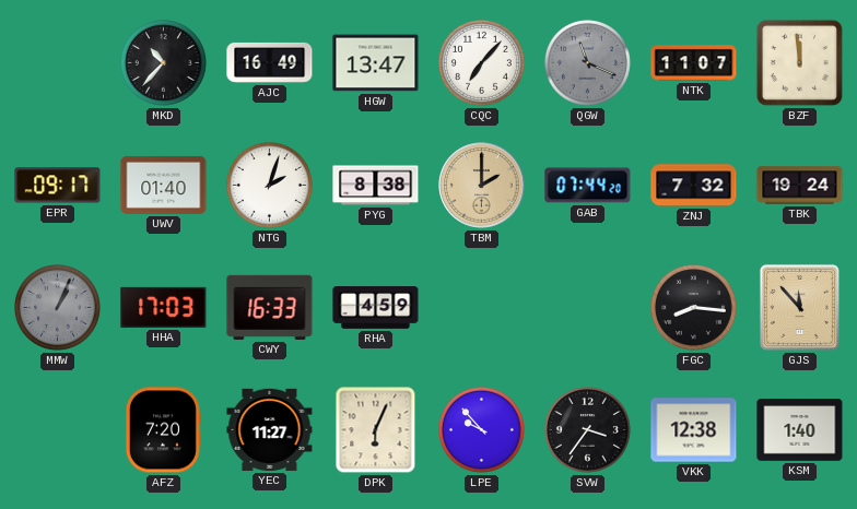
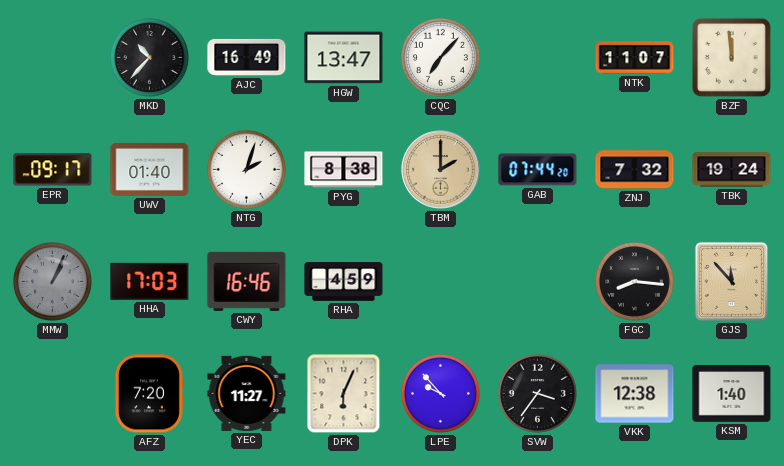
QGW: 11:19 -> none (587, 62)
CWY: 16:33 -> 16:46 (247, 281)
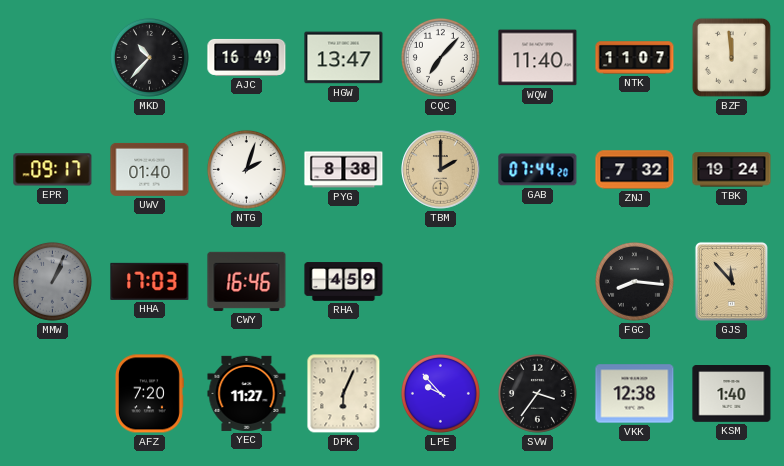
WQW: none -> 11:40 (538, 58)
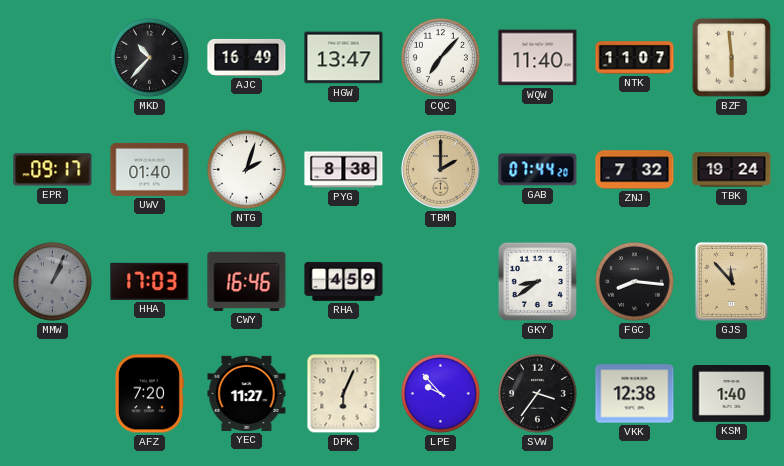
BZF: 11:59 -> 5:59 (731, 57)
GKY: none -> 8:39 (537, 281)
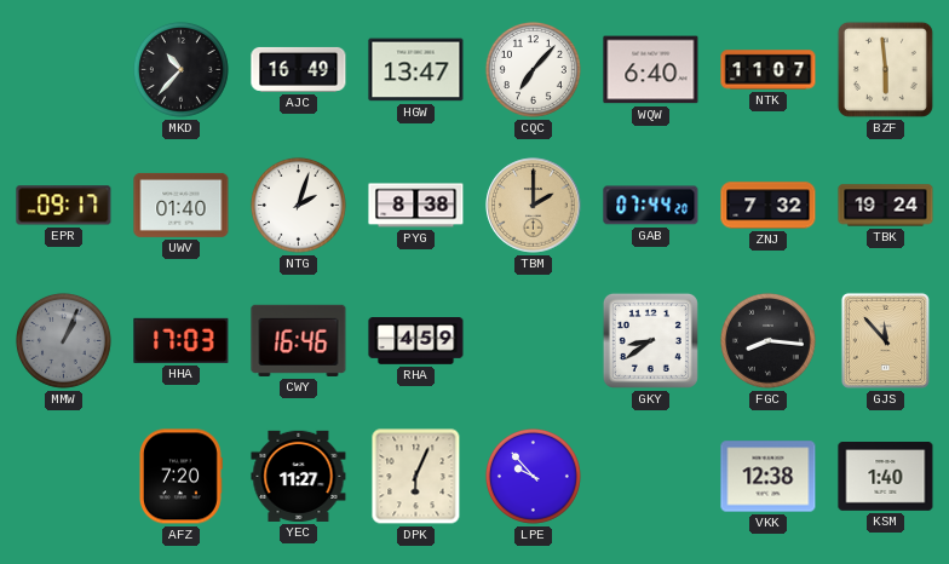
WQW: 11:40 -> 6:40 (651, 70)
SVW: 3:36 -> none (537, 393)
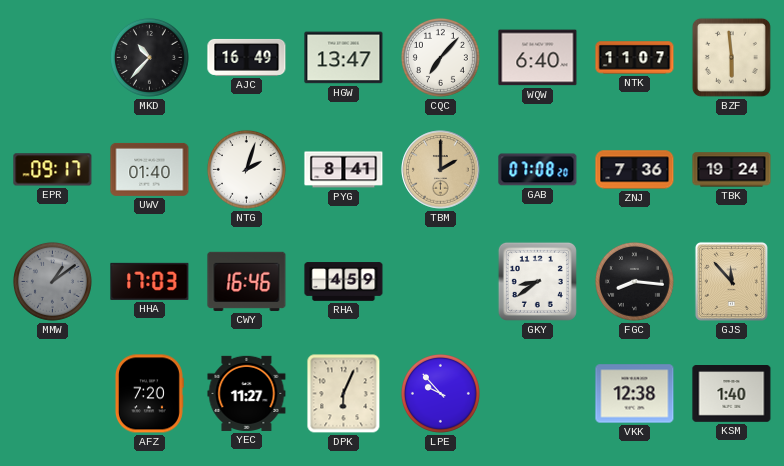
PYG: 8:38 -> 8:41 (344, 170)
GAB: 07:44 -> 07:08 (538, 170)
ZNJ: 7:32 -> 7:36 (635, 170)
MMW: 1:04 -> 1:09 (52, 281)
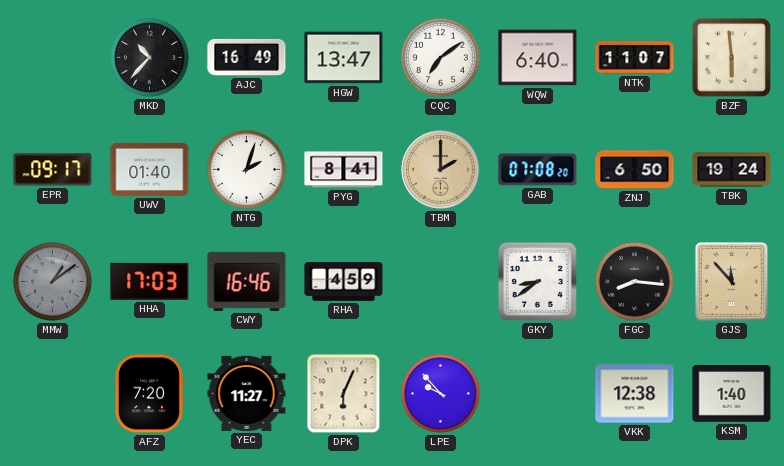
CQC: 7:07 -> 7:09 (440, 57)
ZNJ: 7:36 -> 6:50 (635, 170)
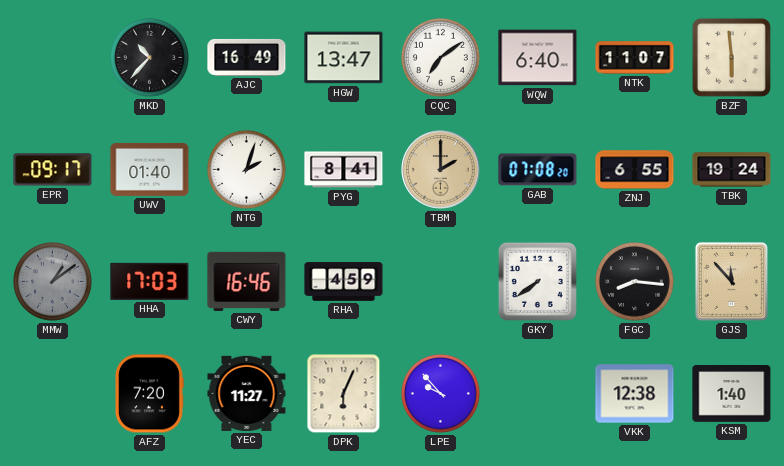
ZNJ: 6:50 -> 6:55 (635, 170)
GKY: 8:39 -> 7:39 (537, 281)
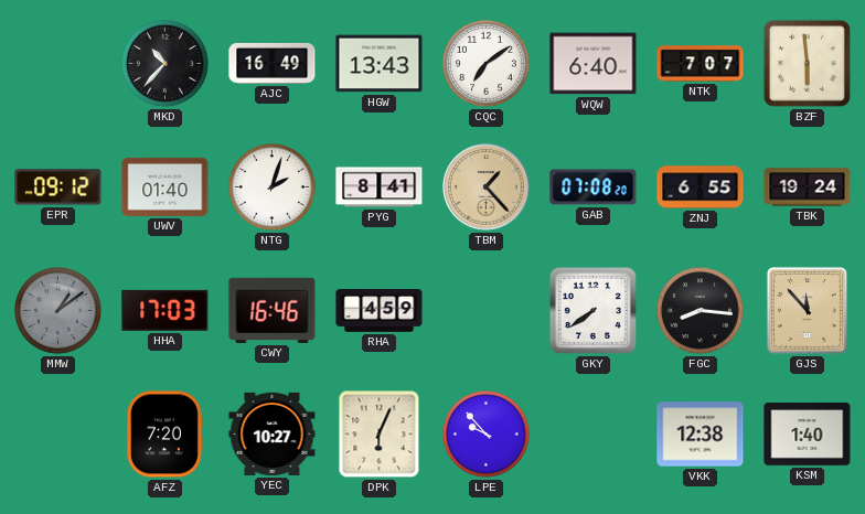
HGW: 13:47 -> 13:43 (380, 64)
NTK: 11:07 -> 7:07 (701, 64)
EPR: 09:17 -> 09:12 (58, 188)
TBM: 2:00 -> 1:23 (487, 188)
YEC: 11:27 -> 10:27 (273, 433)
